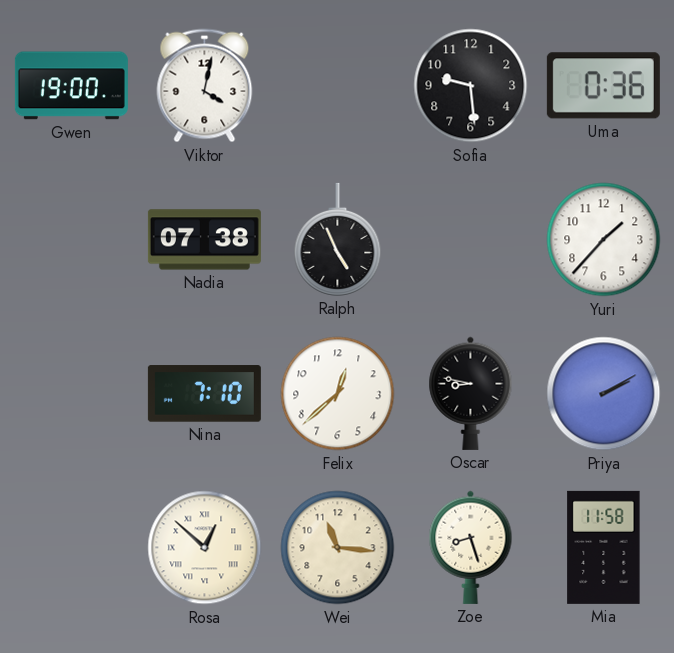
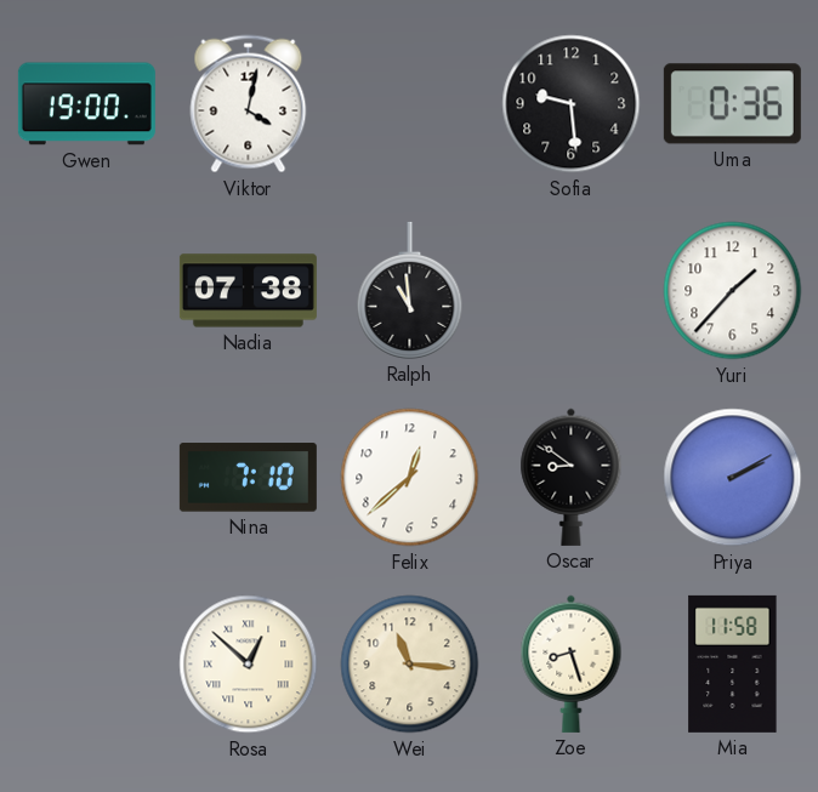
Ralph: 4:56 -> 10:59 (410, 290)
Oscar: 8:47 -> 8:51 (572, 477)
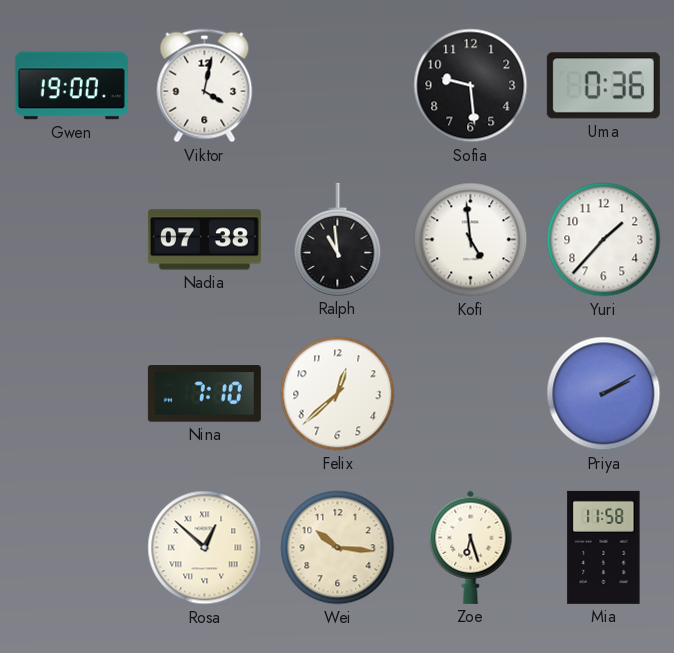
Kofi: none -> 4:59 (471, 240)
Oscar: 8:51 -> none (572, 477)
Wei: 11:16 -> 10:16 (338, 548)
Zoe: 8:27 -> 6:27 (471, 547)
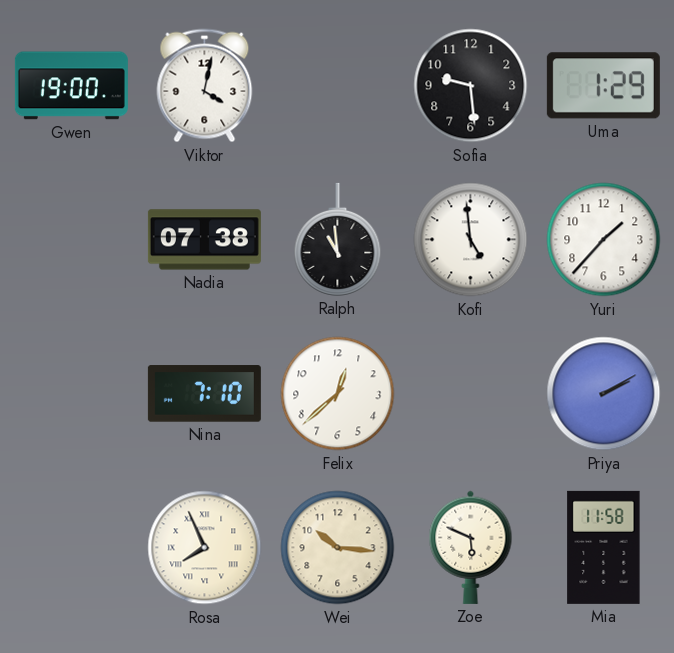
Uma: 0:36 -> 1:29 (603, 86)
Rosa: 12:52 -> 7:56 (205, 548)
Zoe: 6:27 -> 5:49 (471, 547)
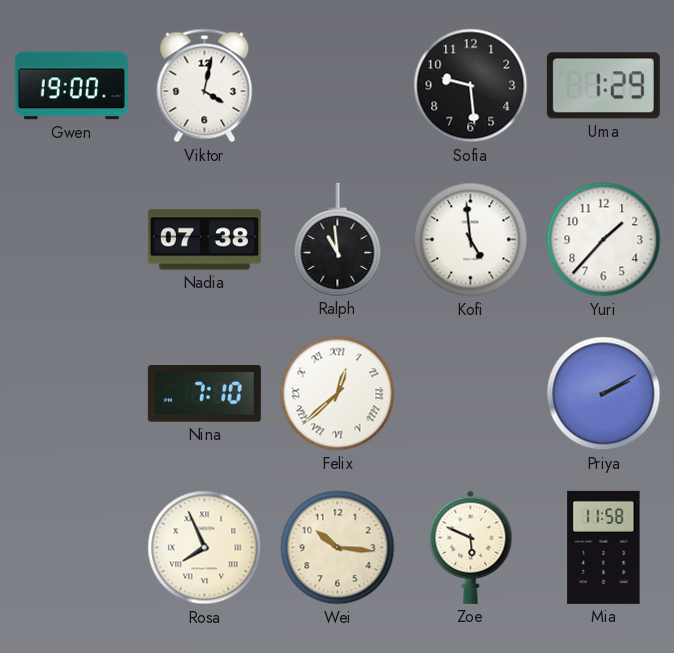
Felix numerals: Arabic -> Roman (338, 394)
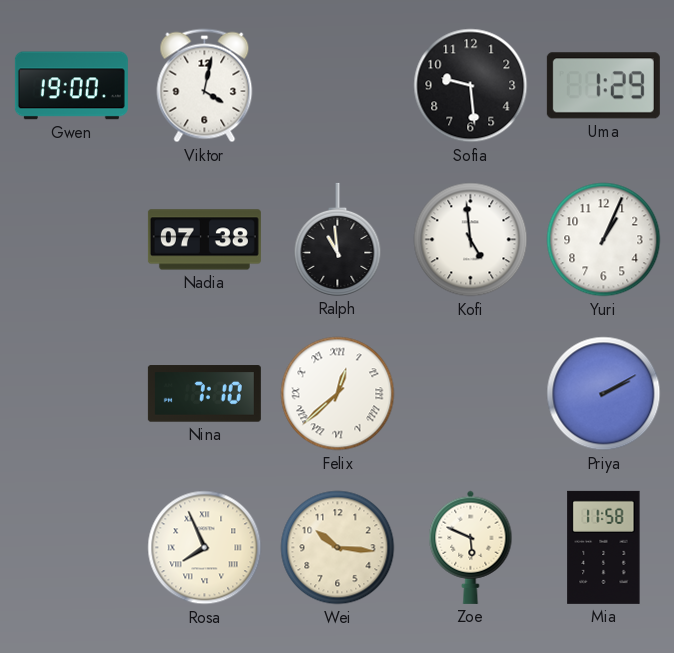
Yuri: 1:37 -> 1:04 (604, 240)
